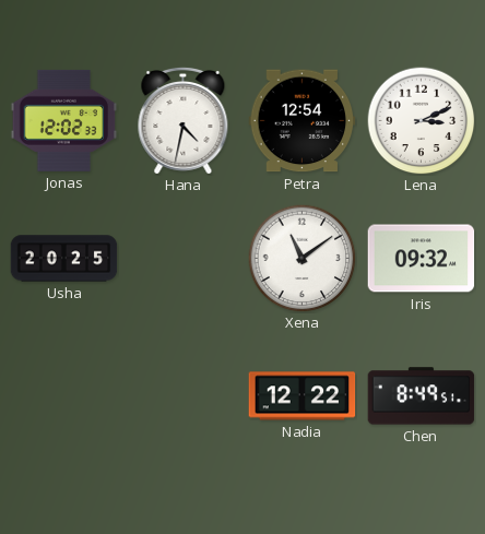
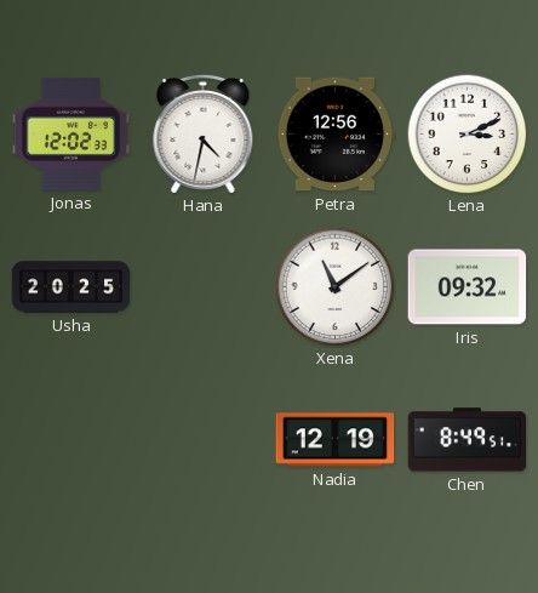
Petra: 12:54 -> 12:56 (336, 135)
Nadia: 12:22 -> 12:19 (336, 440)
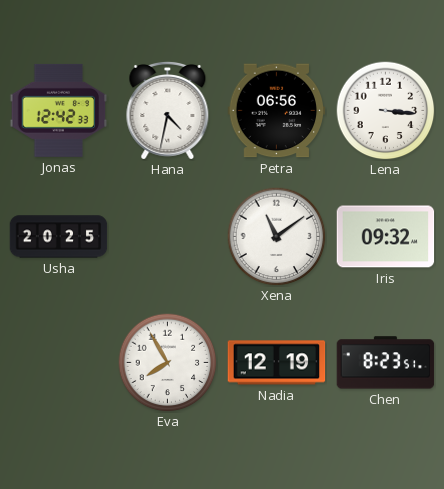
Jonas: 12:02 -> 12:42 (59, 110)
Petra: 12:56 -> 06:56 (277, 111)
Lena: 3:11 -> 3:16 (386, 111)
Eva: none -> 7:55 (168, 363)
Chen: 8:49 -> 8:23 (386, 363)
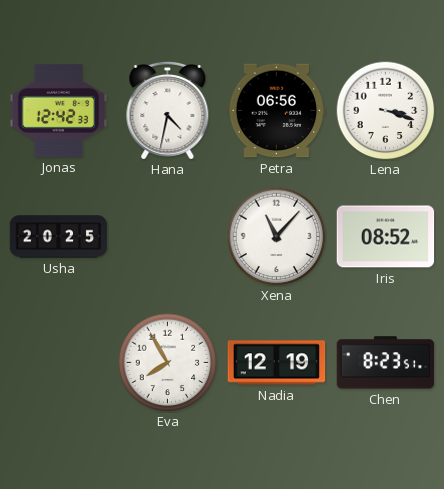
Lena: 3:16 -> 3:18 (386, 111)
Xena: 11:09 -> 11:07 (277, 237)
Iris: 09:32 -> 08:52 (386, 237)
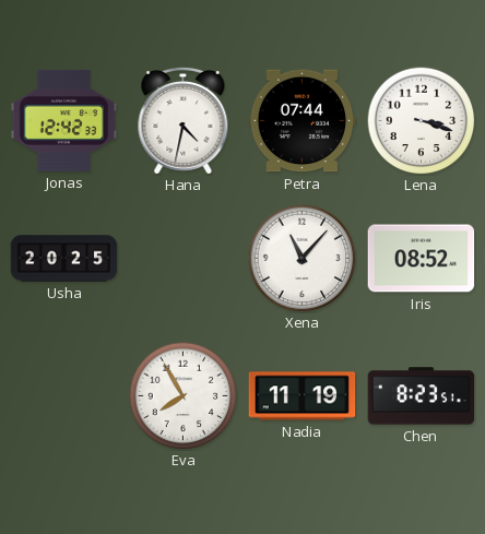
Petra: 06:56 -> 07:44 (303, 121)
Nadia: 12:19 -> 11:19 (303, 396)
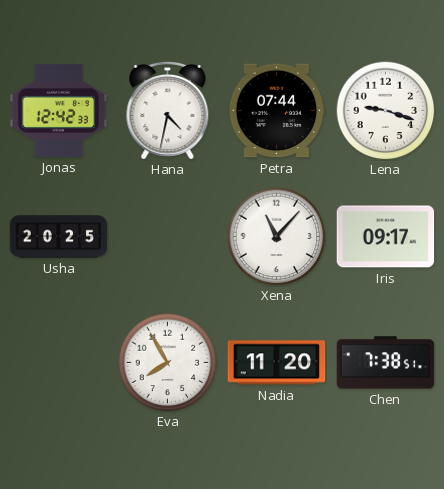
Lena: 3:18 -> 9:18 (386, 111)
Iris: 08:52 -> 09:17 (386, 237)
Nadia: 11:19 -> 11:20 (277, 363)
Chen: 8:23 -> 7:38 (386, 363)
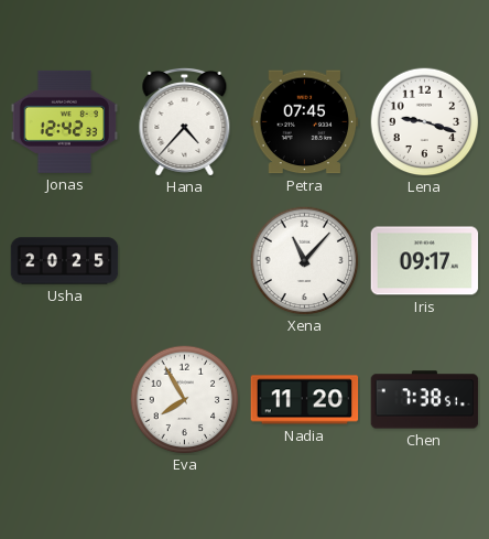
Hana: 4:32 -> 4:37 (185, 121)
Petra: 07:44 -> 07:45 (305, 122)
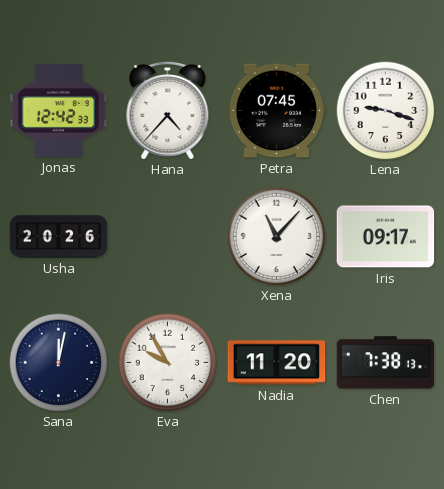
Usha: 20:25 -> 20:26 (59, 237)
Sana: none -> 12:02 (59, 363)
Eva: 7:55 -> 9:55 (168, 363)
Chen: 7:38:51 -> 7:38:13 (386, 363)
